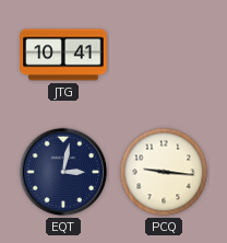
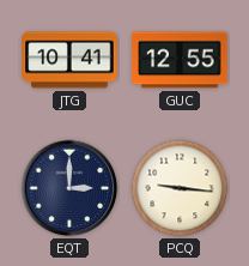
GUC: none -> 12:55 (180, 60)
EQT: 3:02 -> 3:00 (69, 188)
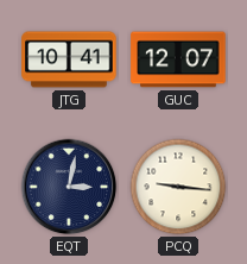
GUC: 12:55 -> 12:07 (178, 59)
EQT: 3:00 -> 3:02 (69, 187)
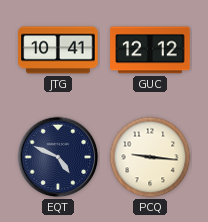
GUC: 12:07 -> 12:12 (150, 50)
EQT: 3:02 -> 4:49 (58, 157)
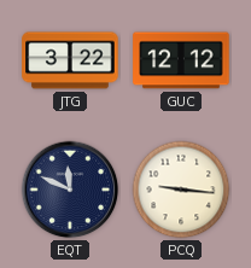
JTG: 10:41 -> 3:22 (70, 60)
EQT: 4:49 -> 11:49 (70, 190)
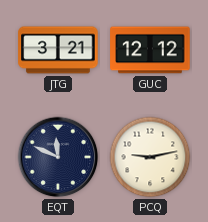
JTG: 3:22 -> 3:21 (58, 50)
PCQ: 9:16 -> 9:13 (150, 157)
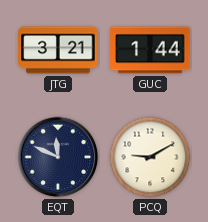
GUC: 12:12 -> 1:44 (150, 50)
PCQ: 9:13 -> 9:10 (150, 157)
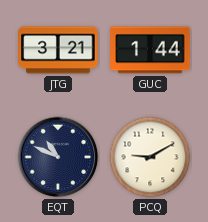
EQT: 11:49 -> 10:49 (58, 157)
